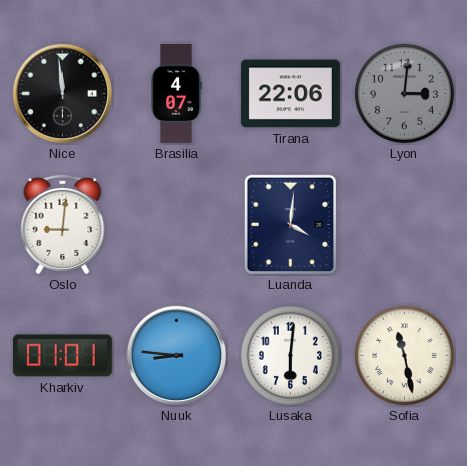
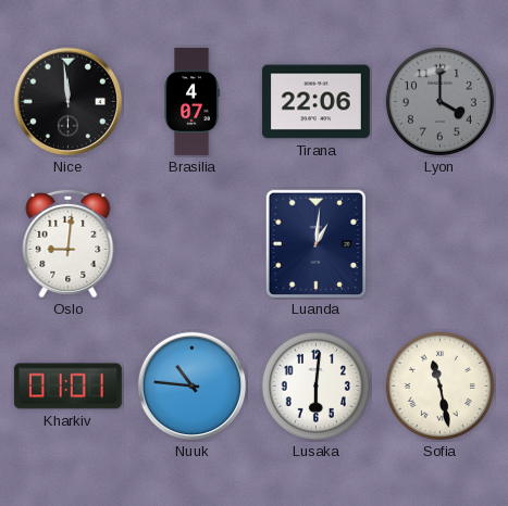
Lyon: 3:01 -> 4:00 (439, 101)
Luanda: 4:01 -> 1:01 (315, 244)
Nuuk: 8:46 -> 10:46 (193, 387)
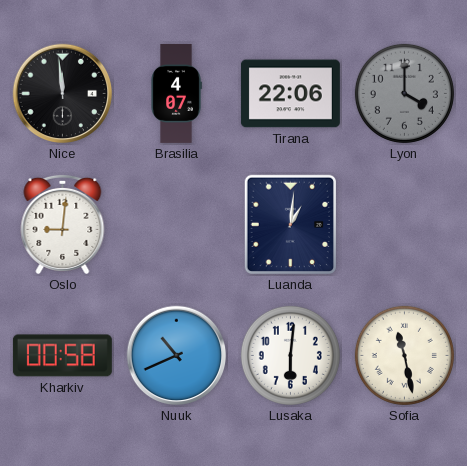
Kharkiv: 01:01 -> 00:58 (62, 356)
Nuuk: 10:46 -> 10:41 (177, 356)
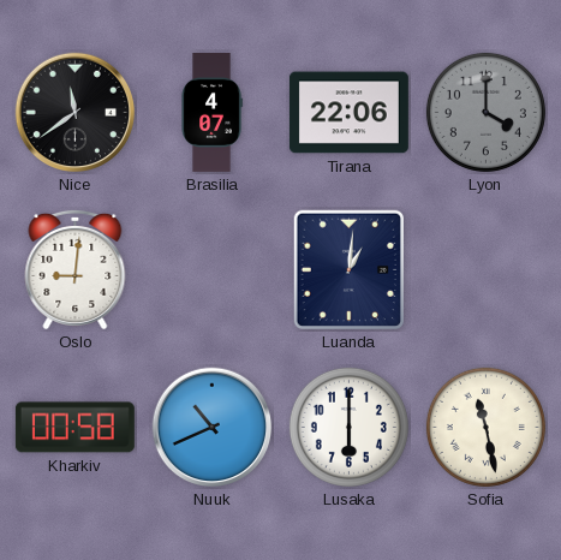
Nice: 11:59 -> 11:39 (76, 113)
Lusaka: 6:01 -> 6:00 (348, 427)
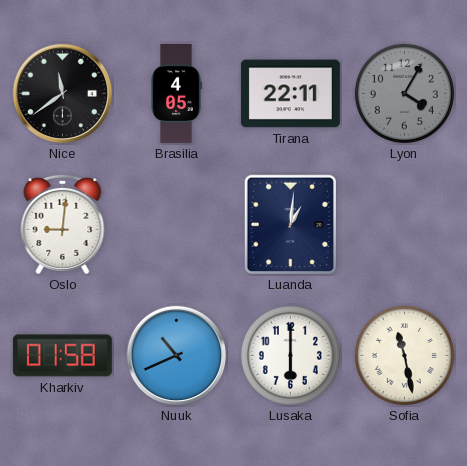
Brasilia: 4:07 -> 4:05 (176, 93)
Tirana: 22:06 -> 22:11 (290, 94)
Lyon: 4:00 -> 4:05 (404, 93)
Kharkiv: 00:58 -> 01:58 (62, 356)
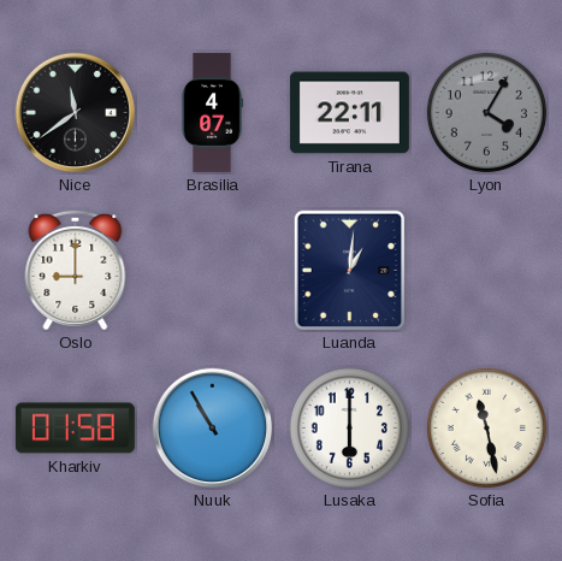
Brasilia: 4:05 -> 4:07 (212, 112)
Oslo: 9:01 -> 9:00 (76, 270)
Nuuk: 10:41 -> 10:55 (213, 429)
